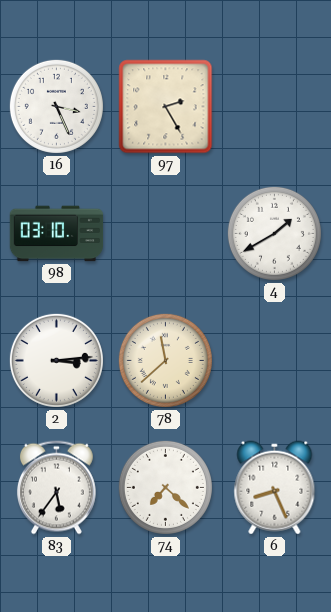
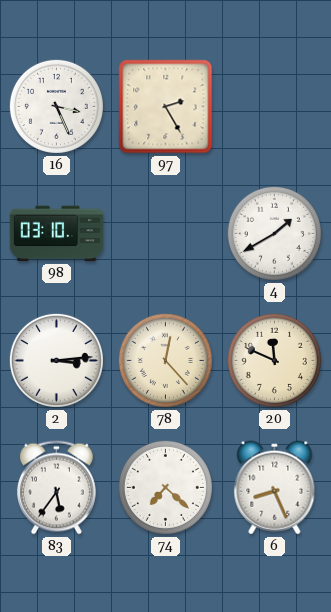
78: 11:38 -> 12:23 (165, 360)
20: none -> 11:49 (274, 360)
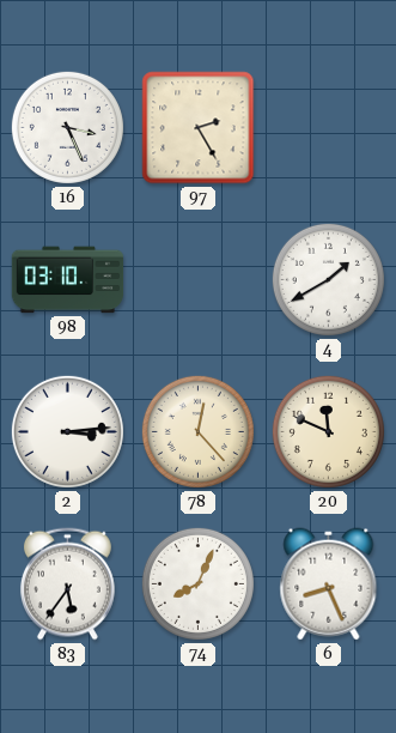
74: 7:22 -> 8:04 (197, 583)
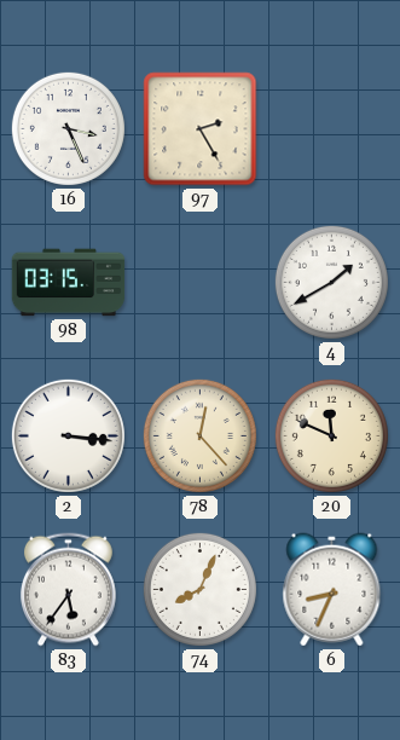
98: 03:10 -> 03:15 (69, 283)
2: 3:14 -> 3:16 (68, 435)
6: 8:26 -> 8:34 (332, 590)
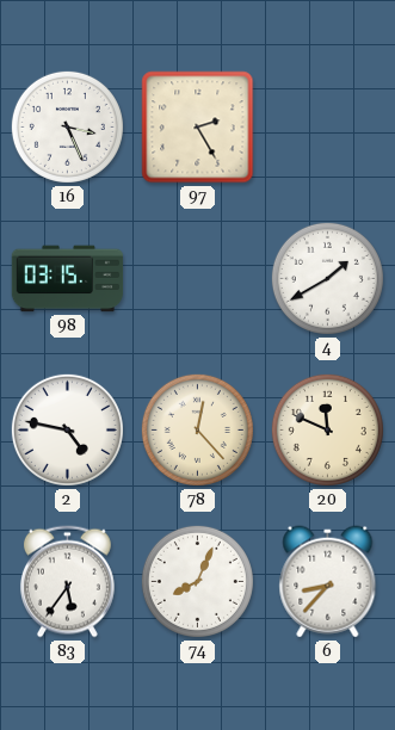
2: 3:16 -> 4:47 (67, 429)
6: 8:34 -> 8:37 (328, 582)
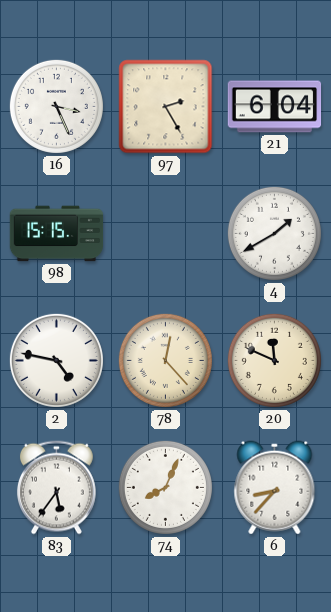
21: none -> 6:04 (275, 107)
98: 03:15 -> 15:15 (57, 234)
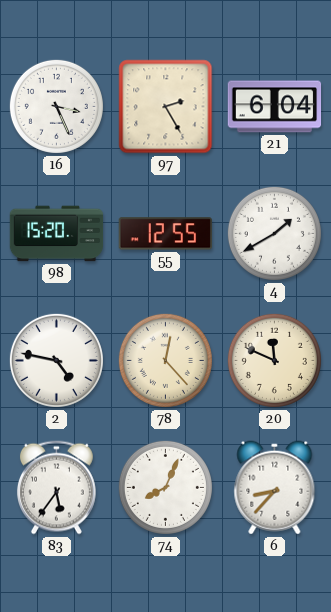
98: 15:15 -> 15:20 (57, 234)
55: none -> 12:55 (165, 234)
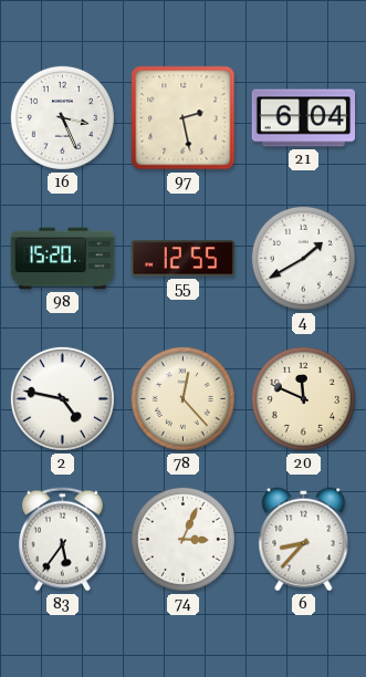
97: 2:25 -> 2:28 (184, 118)
74: 8:04 -> 3:04 (182, 539)
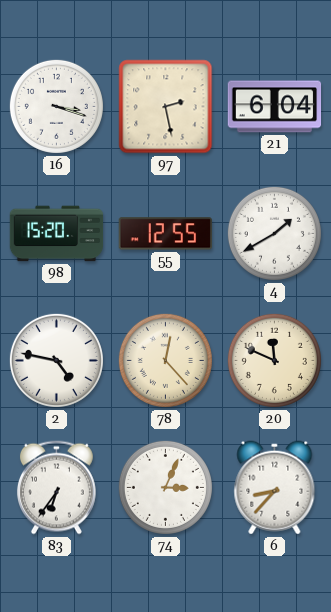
16: 3:26 -> 3:18 (56, 106)
83: 5:36 -> 6:36 (56, 488)
